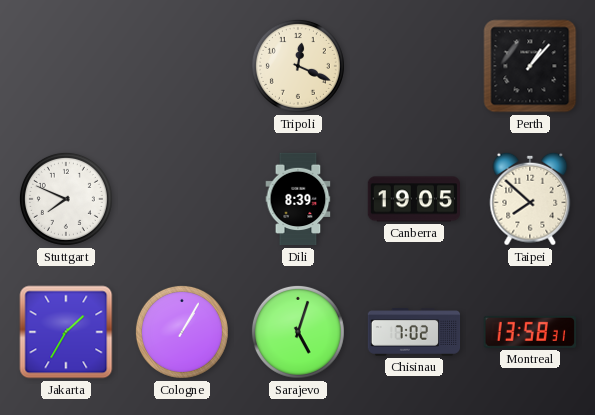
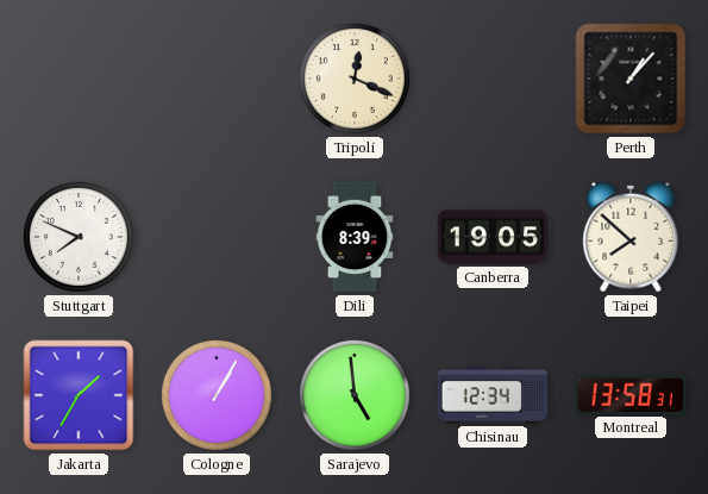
Sarajevo: 5:03 -> 4:59 (355, 395)
Chisinau: 7:02 -> 12:34 (493, 395)
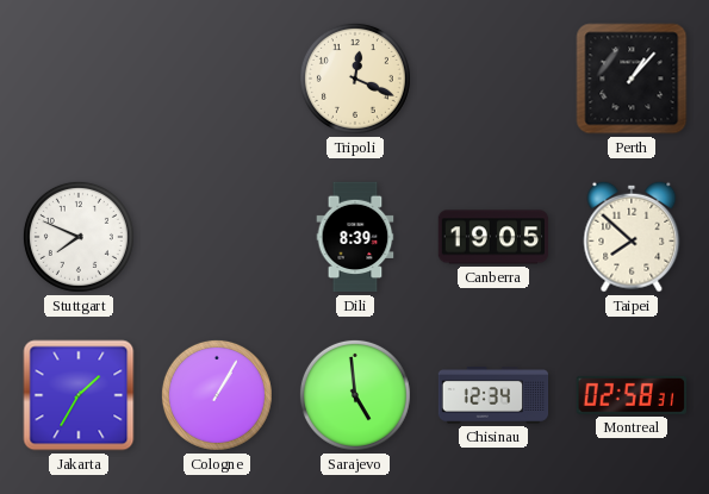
Montreal: 13:58 -> 02:58 (632, 395)
